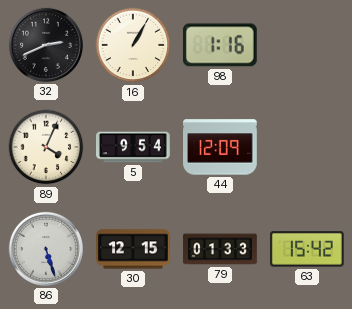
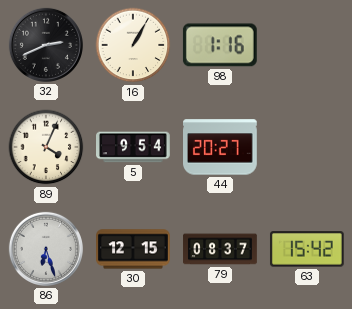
44: 12:09 -> 20:27 (221, 147)
86: 5:27 -> 6:27 (46, 249)
79: 01:33 -> 08:37 (220, 249)
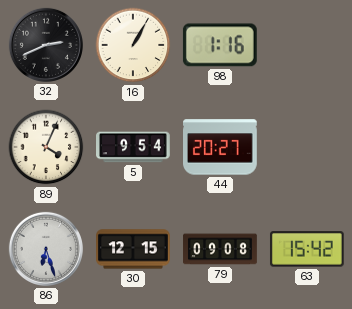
79: 08:37 -> 09:08 (220, 249)
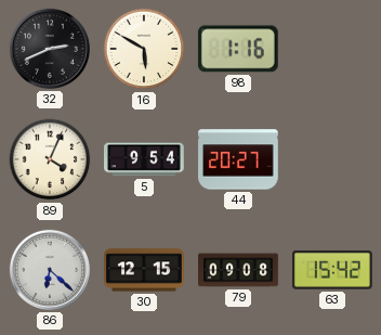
16: 1:05 -> 5:50 (144, 49)
86: 6:27 -> 6:22 (50, 270)
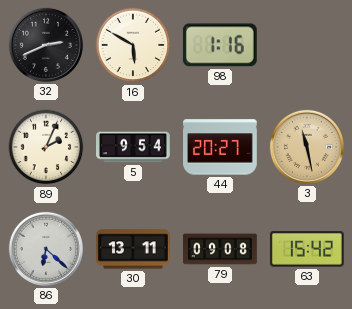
89: 4:04 -> 2:04 (46, 147)
3: none -> 11:28 (307, 147)
30: 12:15 -> 13:11 (134, 249)
